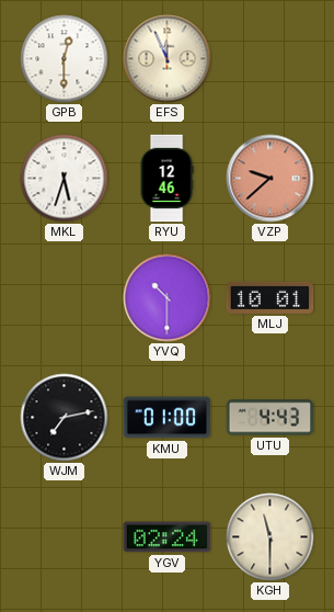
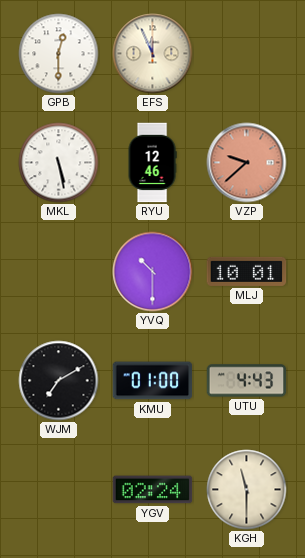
MKL: 5:33 -> 5:28 (59, 163)
WJM: 7:13 -> 7:10 (59, 381)
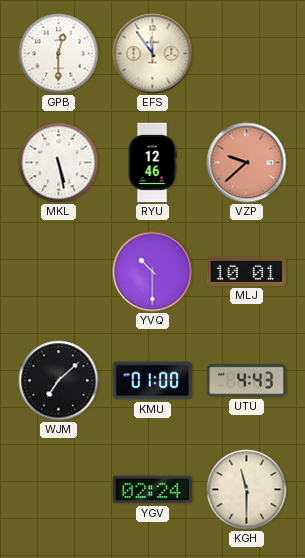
EFS: 11:56 -> 11:54 (153, 54)
WJM: 7:10 -> 7:08 (59, 381)
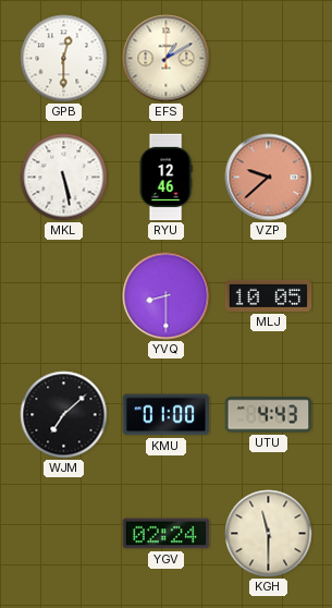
EFS: 11:54 -> 1:10 (167, 59)
YVQ: 10:30 -> 8:30 (167, 296)
MLJ: 10:01 -> 10:05 (269, 295)
